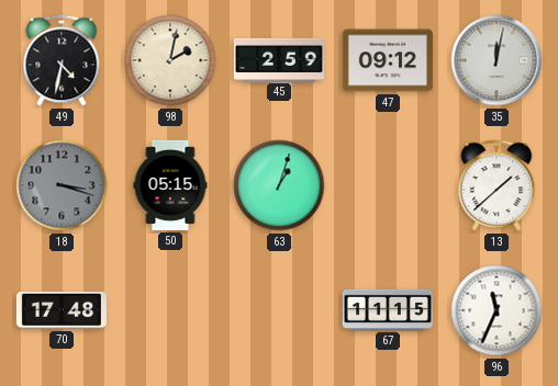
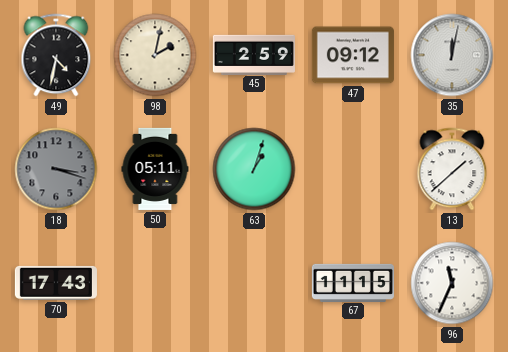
50: 05:15 -> 05:11 (155, 169)
70: 17:48 -> 17:43 (56, 283)
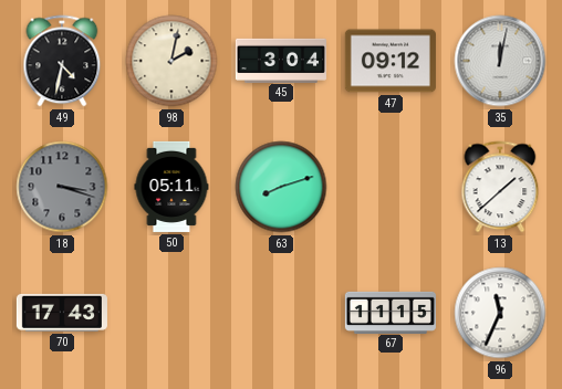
45: 2:59 -> 3:04 (281, 60)
63: 1:03 -> 8:12 (281, 187)
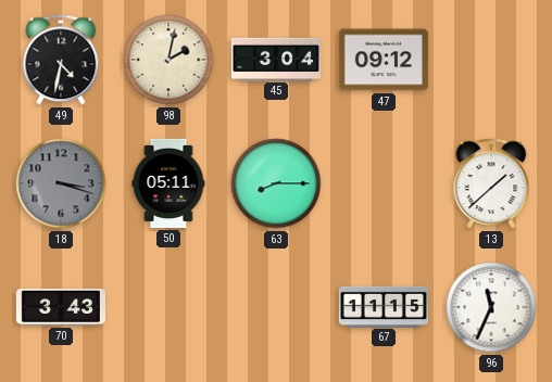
35: 12:02 -> none (500, 61)
63: 8:12 -> 8:15 (276, 183)
70: 17:43 -> 3:43 (61, 307)
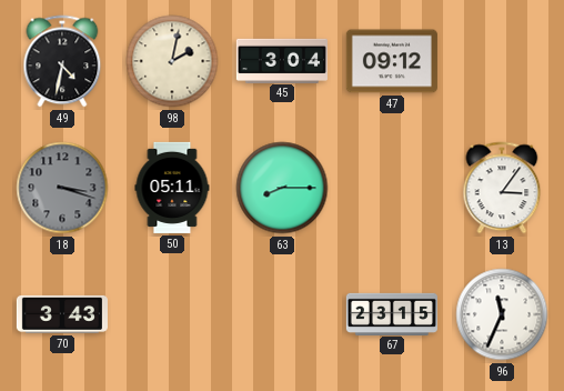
13: 1:38 -> 3:06 (502, 188)
67: 11:15 -> 23:15 (392, 313)
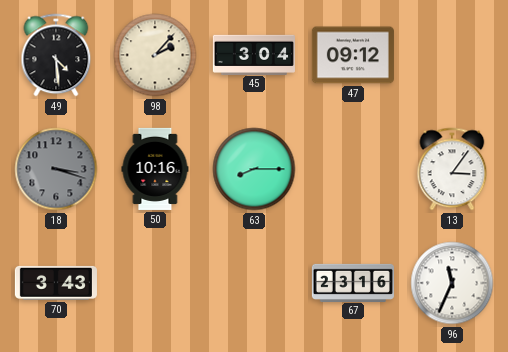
49: 4:32 -> 4:29 (56, 55)
98: 2:02 -> 2:07 (155, 55)
50: 05:11 -> 10:16 (155, 169)
67: 23:15 -> 23:16 (353, 282)
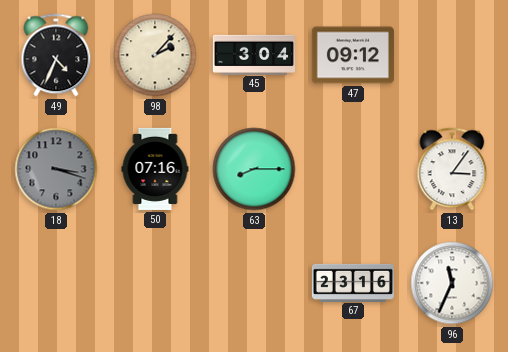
49: 4:29 -> 4:34 (56, 55)
50: 10:16 -> 07:16 (155, 169)
70: 3:43 -> none (56, 283)
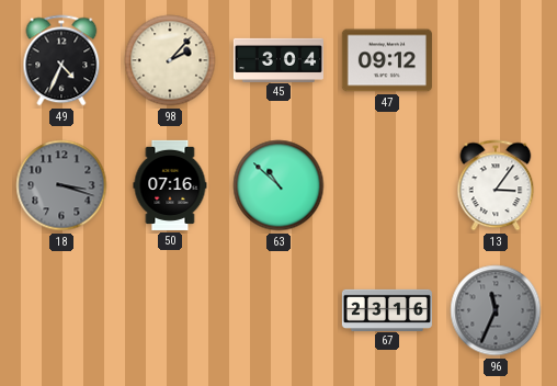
63: 8:15 -> 10:52 (278, 185)
96 dial: white -> grey (496, 310)
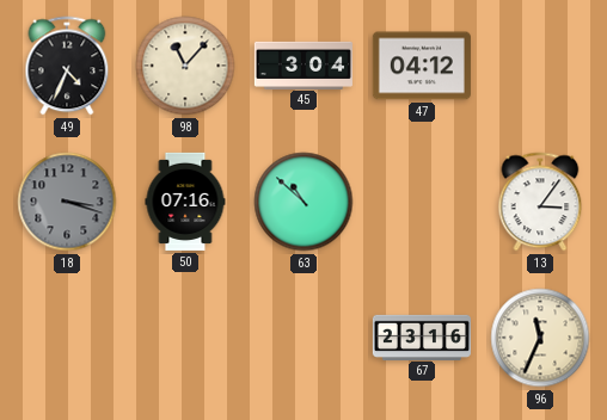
98: 2:07 -> 11:07 (185, 66)
47: 09:12 -> 04:12 (422, 66)
96 dial: grey -> cream (540, 338)
